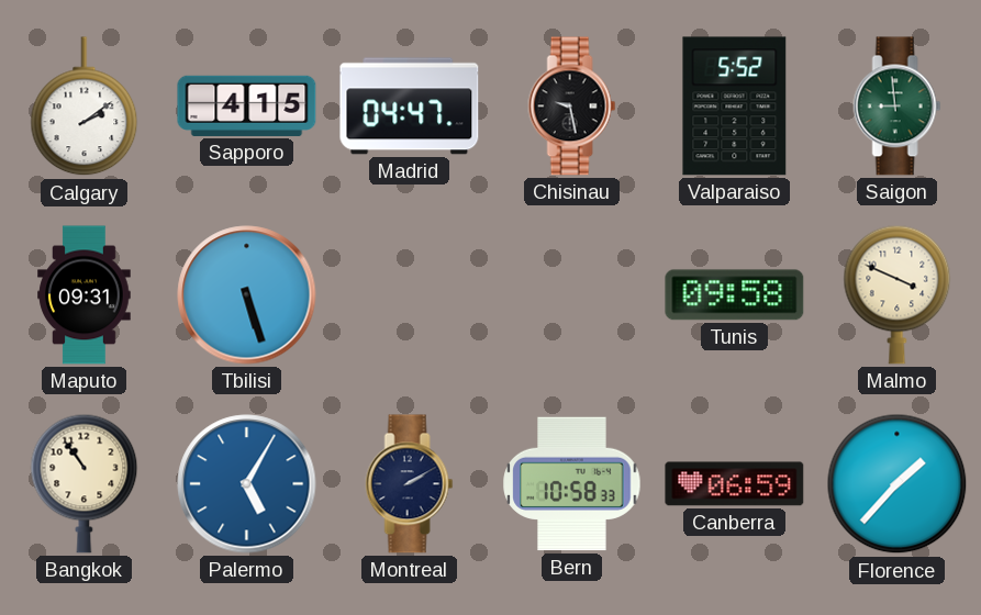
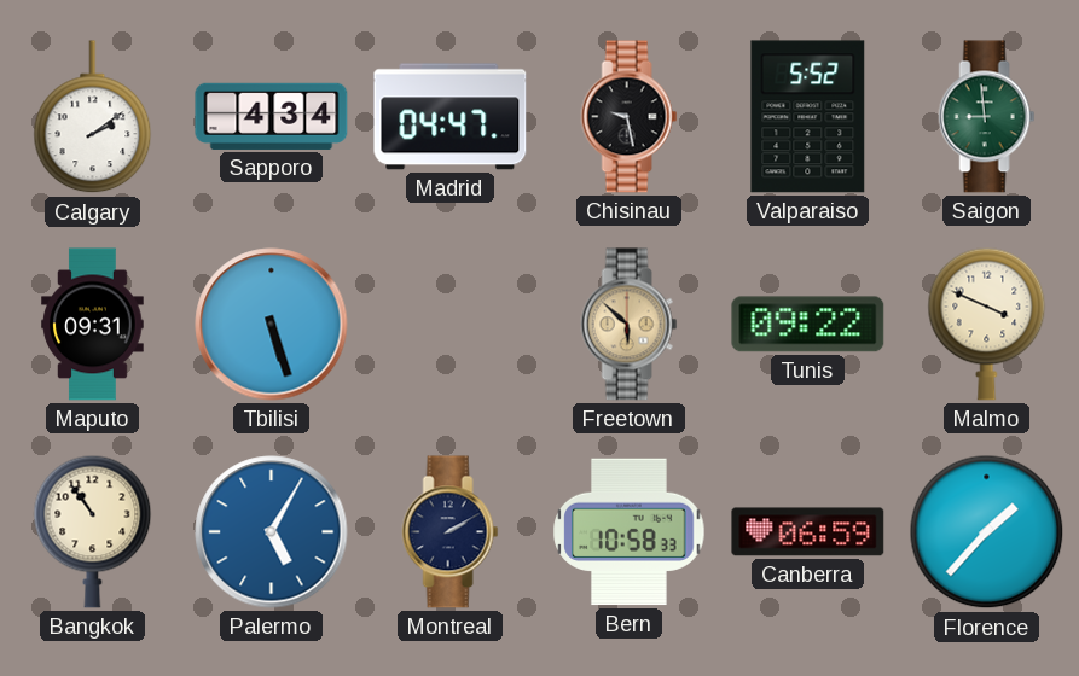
Sapporo: 4:15 -> 4:34 (272, 116)
Freetown: none -> 5:52 (630, 325)
Tunis: 09:58 -> 09:22 (808, 325)
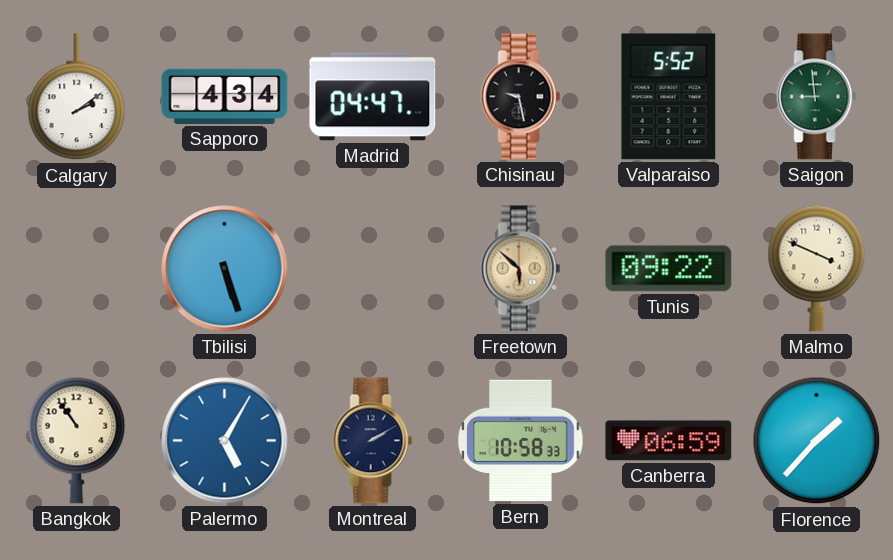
Maputo: 09:31 -> none (93, 325)
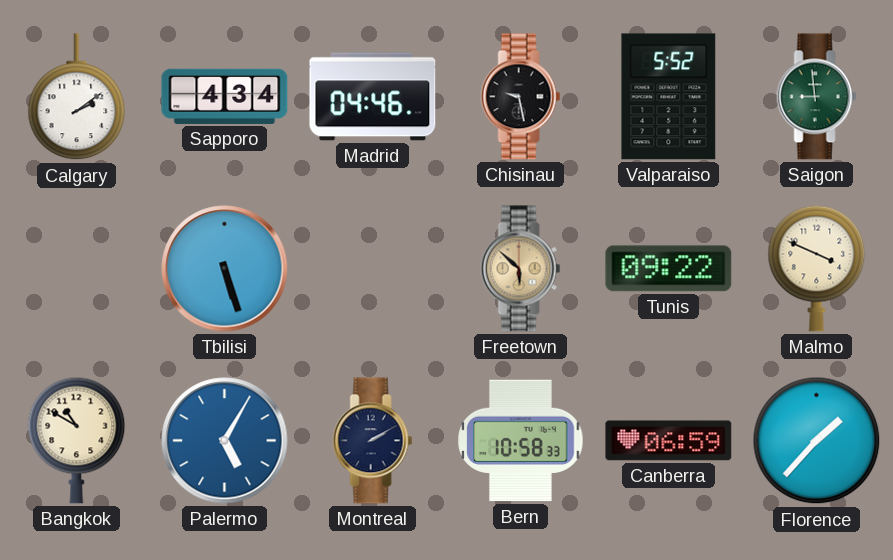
Madrid: 04:47 -> 04:46 (373, 97)
Bangkok: 10:54 -> 10:50 (77, 440)
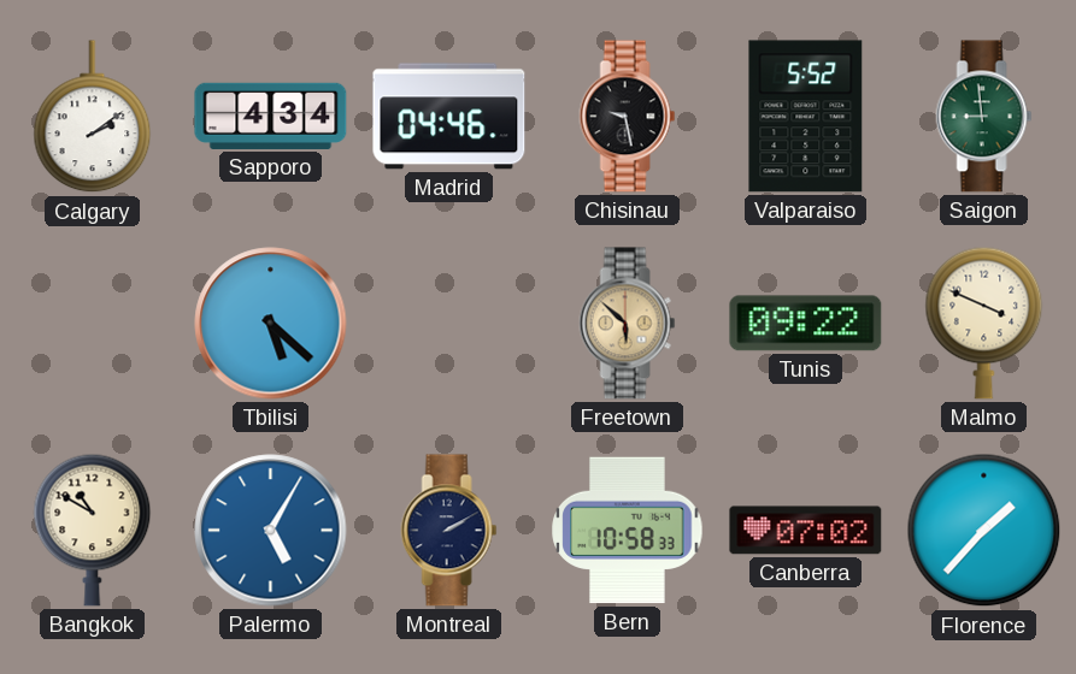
Tbilisi: 5:27 -> 5:22 (271, 324)
Canberra: 06:59 -> 07:02 (806, 531)
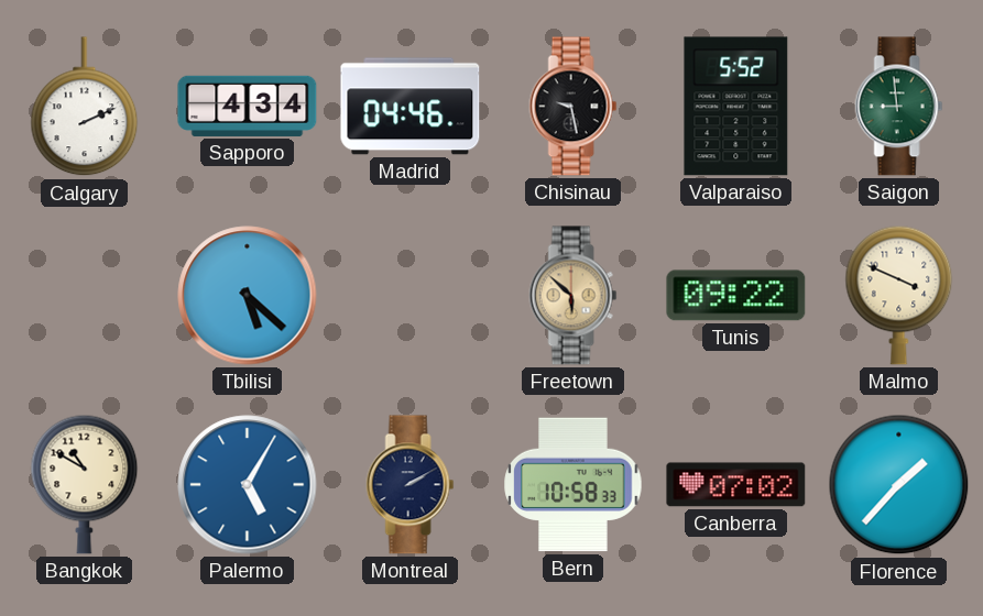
Calgary: 2:09 -> 2:11 (85, 107)
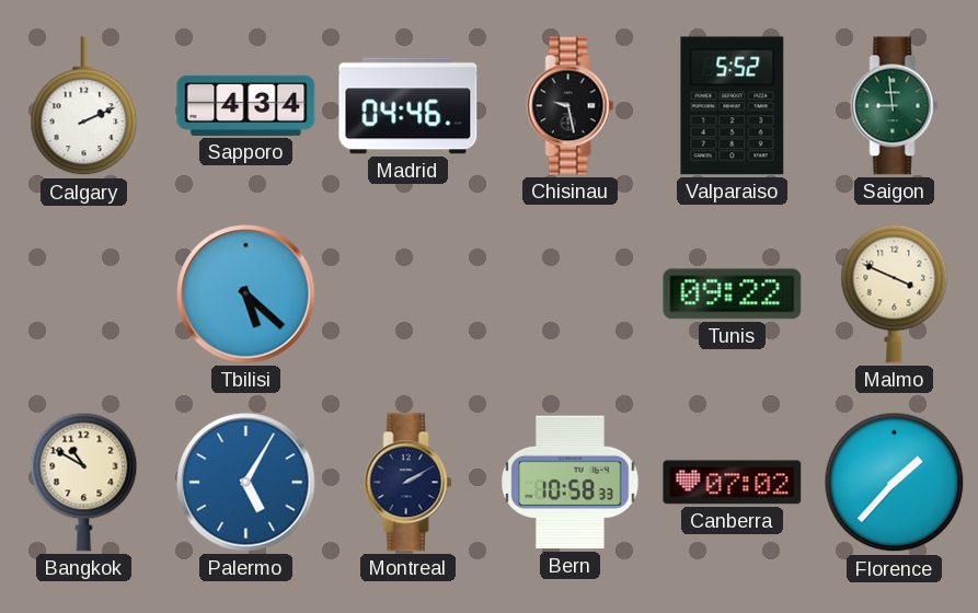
Freetown: 5:52 -> none (574, 296)
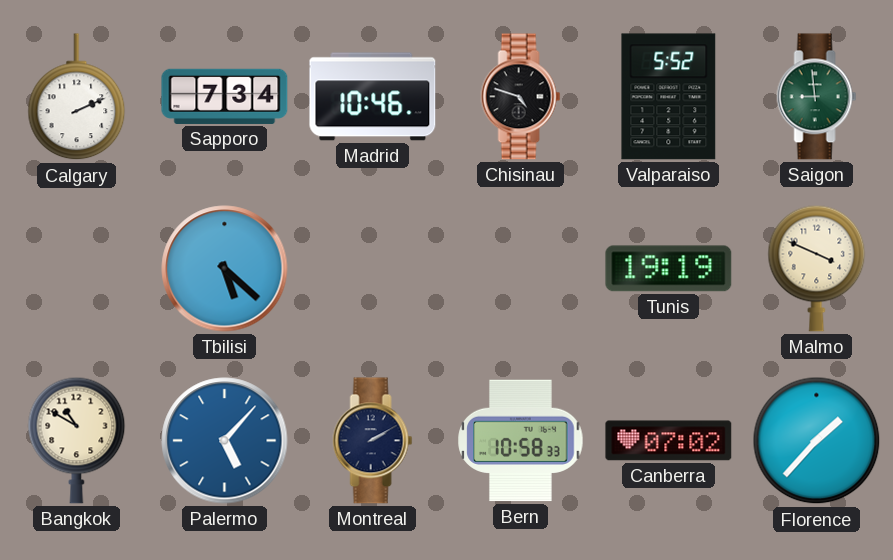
Sapporo: 4:34 -> 7:34 (225, 96)
Madrid: 04:46 -> 10:46 (373, 97)
Chisinau: 9:28 -> 4:48 (521, 97)
Tunis: 09:22 -> 19:19 (669, 269)
Palermo: 5:05 -> 5:07 (225, 441)
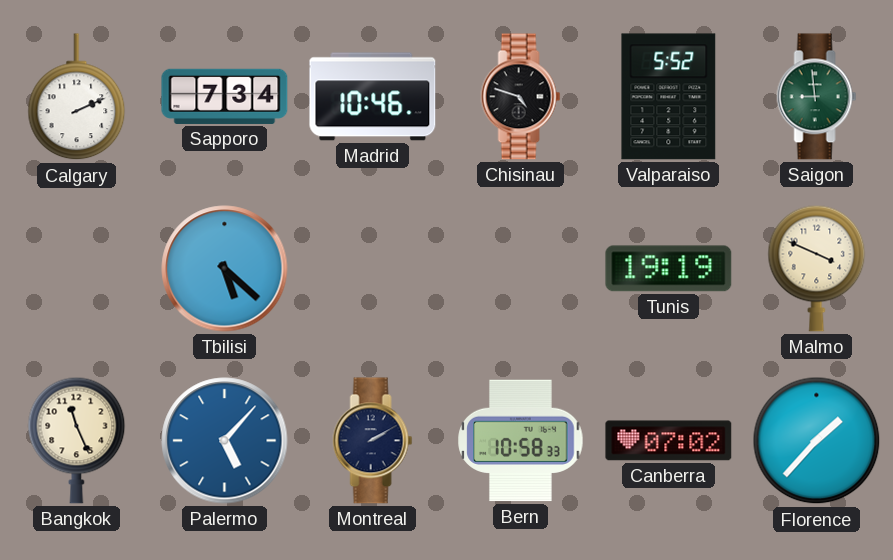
Bangkok: 10:50 -> 11:26 (77, 440)
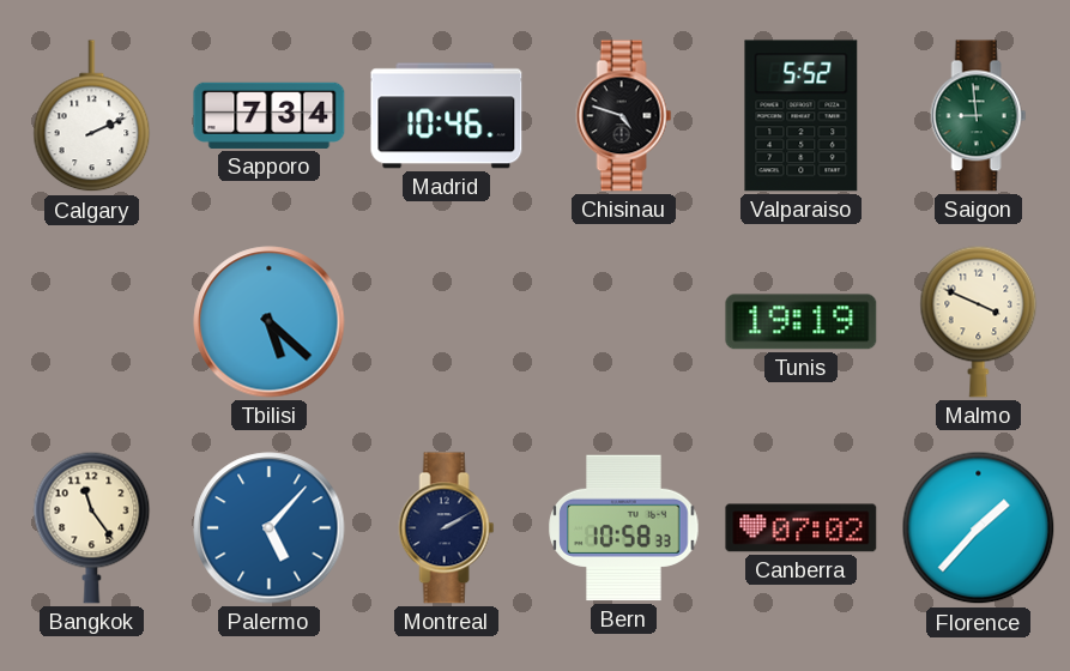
Bangkok: 11:26 -> 11:24 (92, 527)
